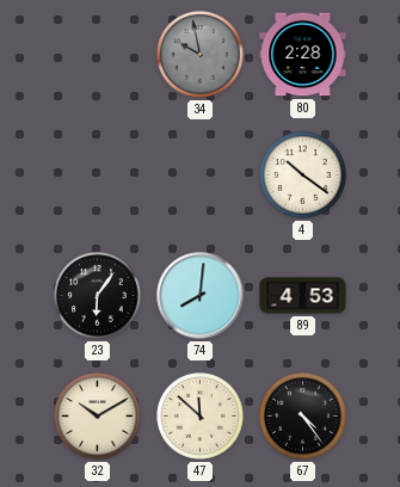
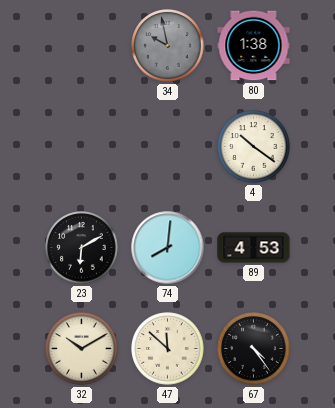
80: 2:28 -> 1:38 (254, 46)
23: 6:06 -> 6:10 (82, 248)
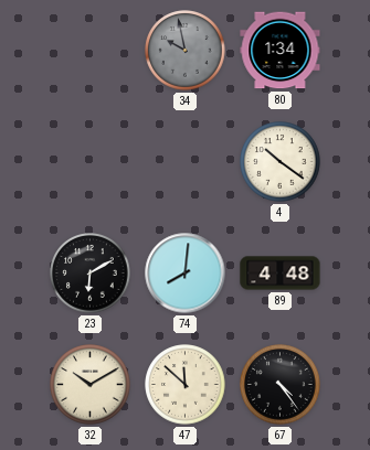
80: 1:38 -> 1:34 (281, 51)
89: 4:53 -> 4:48 (281, 274)
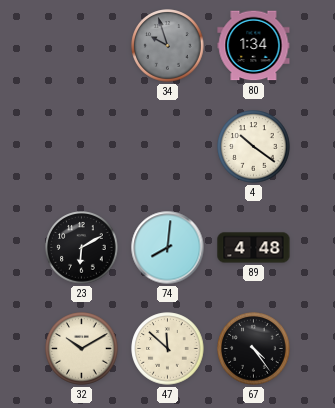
34: 9:58 -> 9:57 (168, 46)
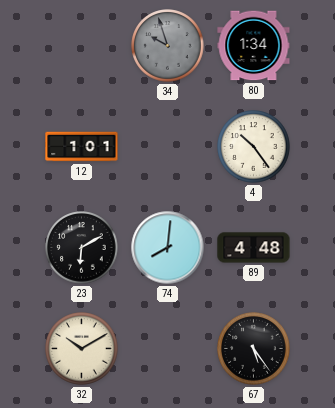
12: none -> 1:01 (82, 147)
4: 10:21 -> 10:24 (254, 147)
47: 11:52 -> none (168, 349)
67: 4:24 -> 5:24 (254, 349)
